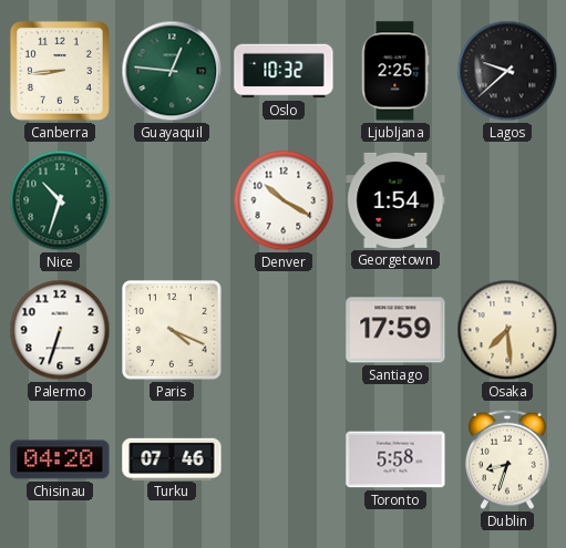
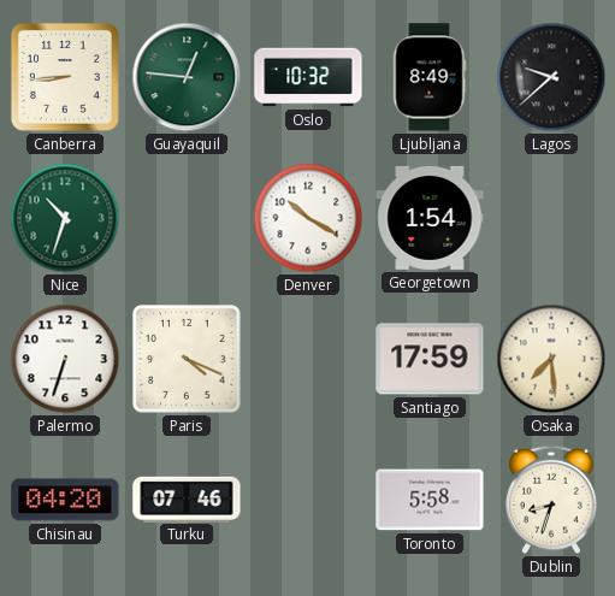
Ljubljana: 2:25 -> 8:49 (430, 77)
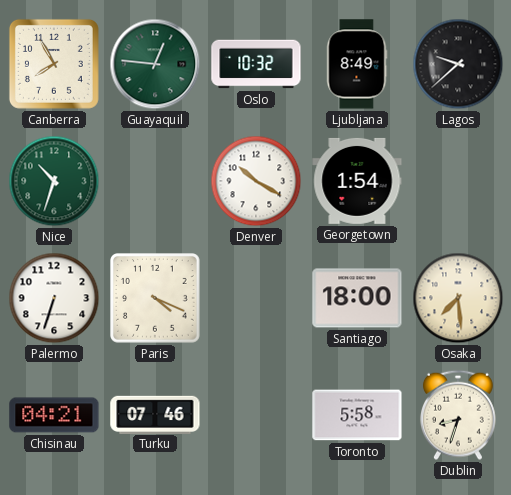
Canberra: 8:44 -> 7:55 (54, 64)
Santiago: 17:59 -> 18:00 (357, 298)
Chisinau: 04:20 -> 04:21 (54, 415)
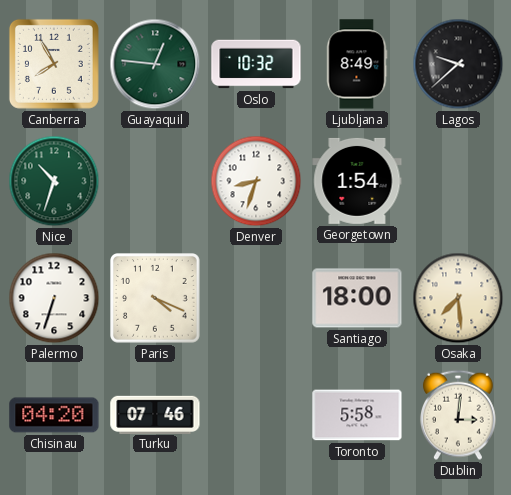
Denver: 10:20 -> 8:33 (256, 181)
Chisinau: 04:21 -> 04:20 (54, 415)
Dublin: 8:33 -> 3:01 (458, 415)
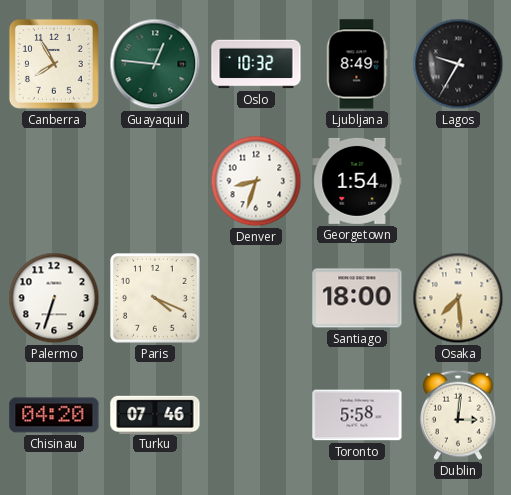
Lagos: 9:38 -> 9:35 (458, 64)
Nice: 10:33 -> none (54, 181)
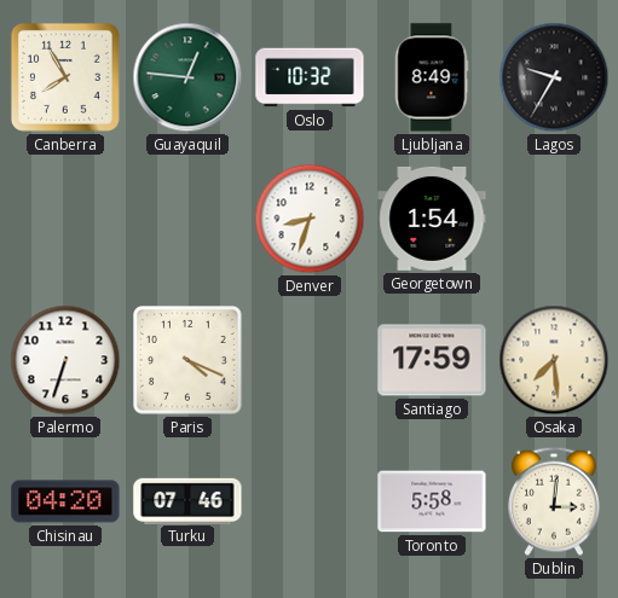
Santiago: 18:00 -> 17:59 (432, 360)
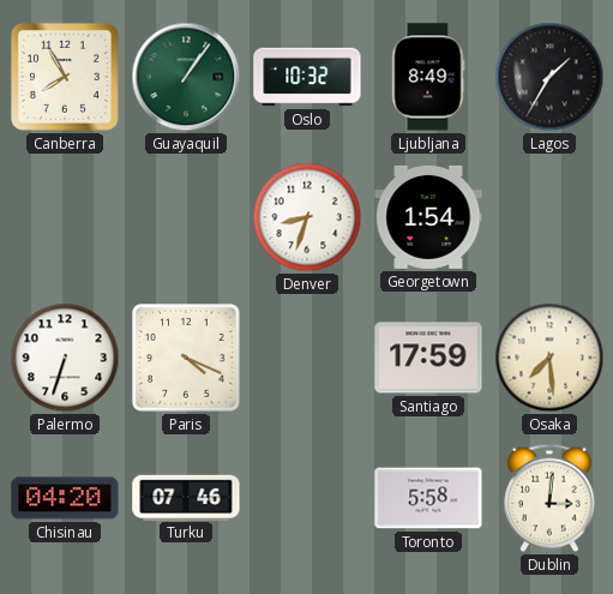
Guayaquil: 12:46 -> 1:06 (186, 77)
Lagos: 9:35 -> 1:35 (549, 77)
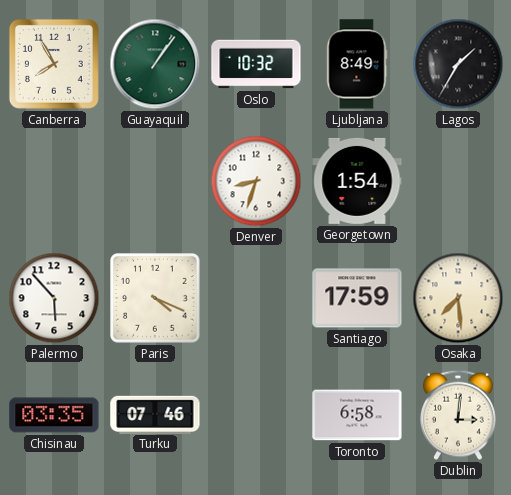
Palermo: 6:33 -> 5:53 (54, 298)
Chisinau: 04:20 -> 03:35 (54, 415)
Toronto: 5:58 -> 6:58 (357, 415)
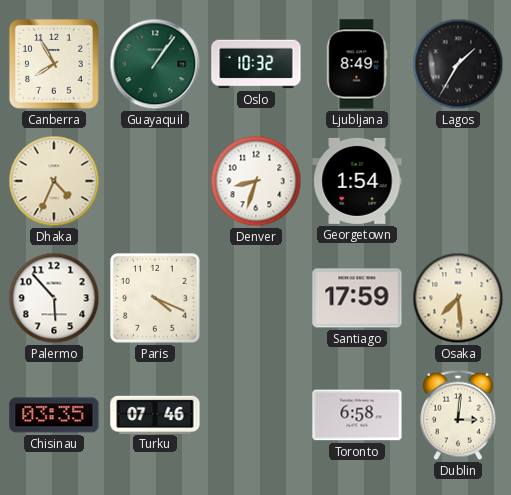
Dhaka: none -> 4:34 (54, 181)
